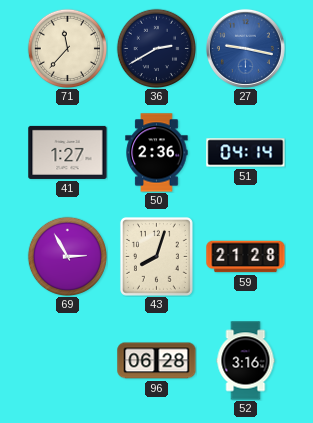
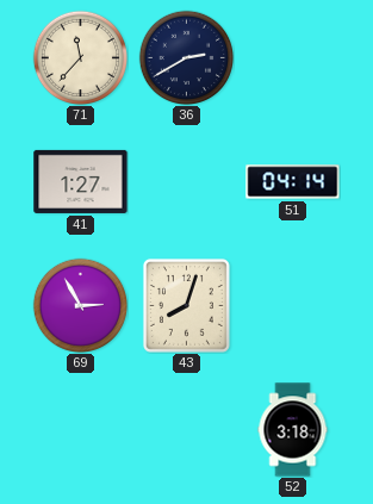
27: 9:17 -> none (245, 48)
50: 2:36 -> none (157, 153)
59: 21:28 -> none (246, 257)
96: 06:28 -> none (157, 361)
52: 3:16 -> 3:18 (293, 430)
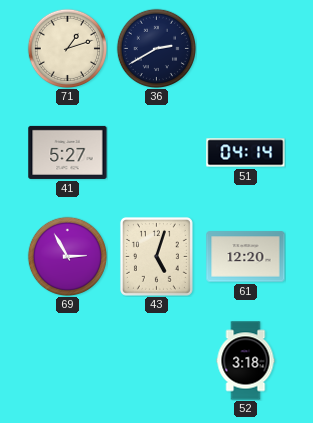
71: 11:37 -> 1:12 (67, 48)
41: 1:27 -> 5:27 (68, 152)
43: 8:03 -> 5:03 (156, 256)
61: none -> 12:20 (246, 257)
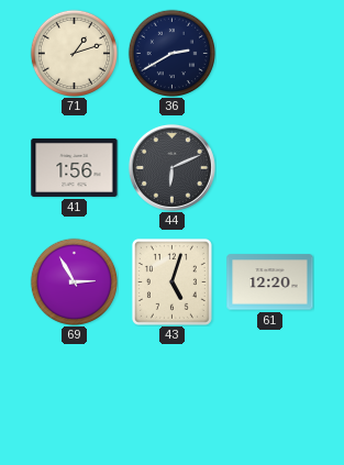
41: 5:27 -> 1:56 (75, 167)
44: none -> 6:11 (171, 167)
51: 04:14 -> none (246, 153)
52: 3:18 -> none (246, 361)
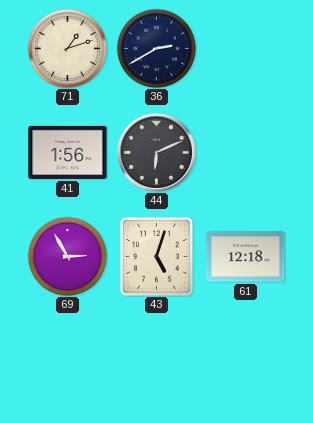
61: 12:20 -> 12:18 (246, 257)
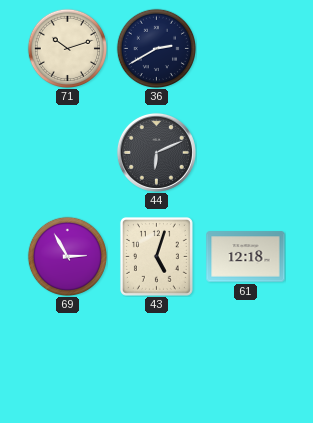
71: 1:12 -> 10:12 (67, 48)
41: 1:56 -> none (68, 152)
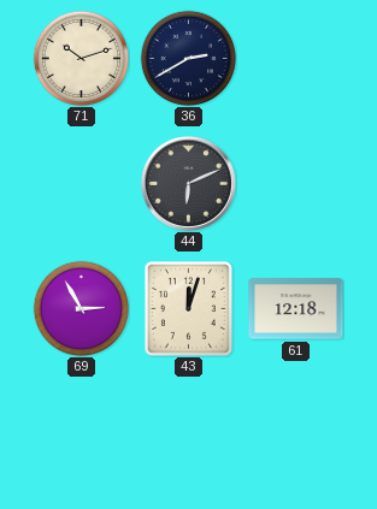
43: 5:03 -> 12:03 (188, 308)
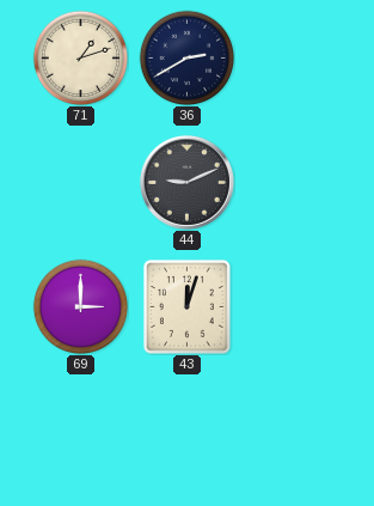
71: 10:12 -> 1:12 (80, 57)
44: 6:11 -> 9:11 (186, 182)
69: 2:55 -> 3:00 (80, 306)
61: 12:18 -> none (296, 309)
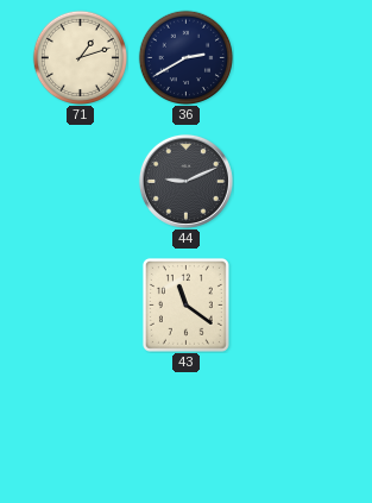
69: 3:00 -> none (80, 306)
43: 12:03 -> 11:21 (185, 304)
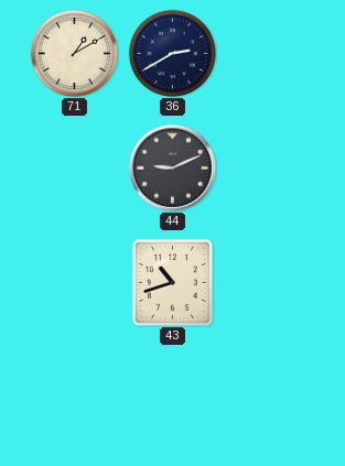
71: 1:12 -> 1:10 (74, 53)
43: 11:21 -> 10:42 (172, 282)
